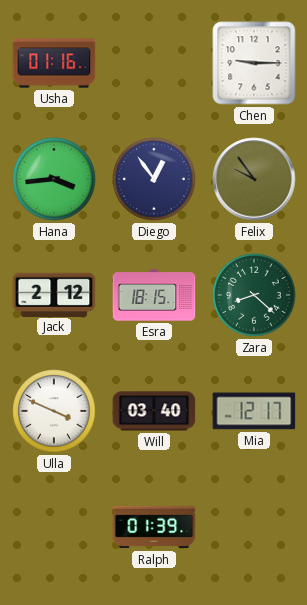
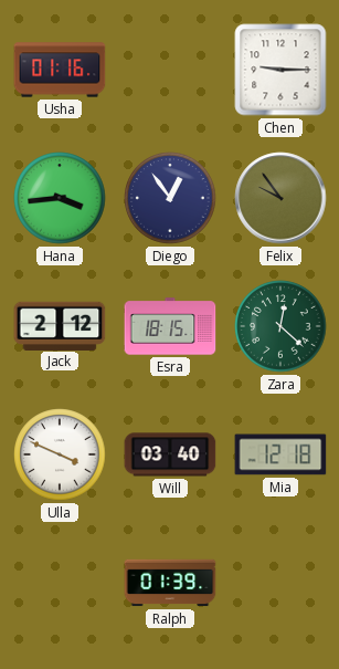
Zara: 8:22 -> 12:22 (280, 326)
Mia: 12:17 -> 12:18 (280, 454)
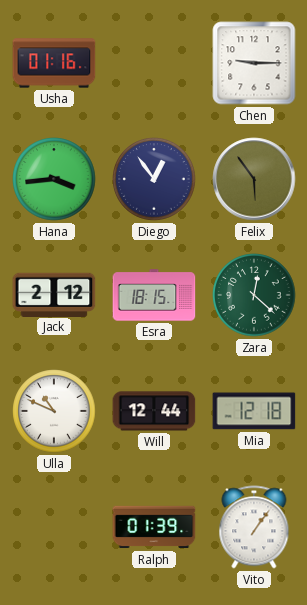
Felix: 9:54 -> 5:54 (254, 179)
Ulla: 3:49 -> 10:49 (54, 411)
Will: 03:40 -> 12:44 (154, 411)
Vito: none -> 1:06 (254, 527)
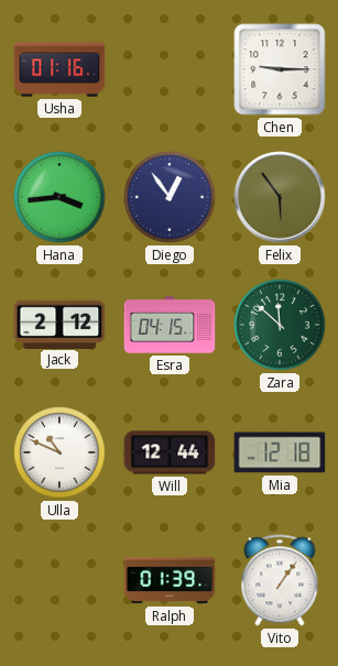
Esra: 18:15 -> 04:15 (170, 325)
Zara: 12:22 -> 11:52 (280, 325)
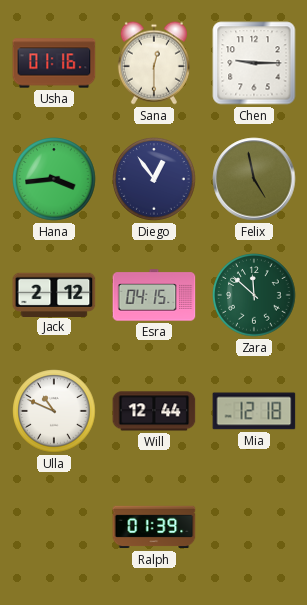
Sana: none -> 12:30 (154, 63)
Felix: 5:54 -> 4:58 (254, 179)
Vito: 1:06 -> none (280, 580)
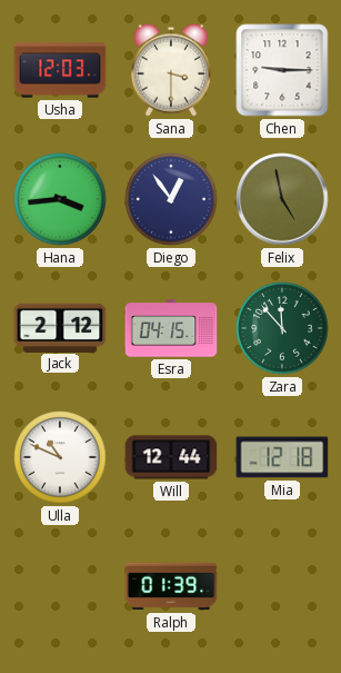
Usha: 01:16 -> 12:03 (60, 70)
Sana: 12:30 -> 3:30 (171, 70)
Zara: 11:52 -> 11:53 (282, 328)
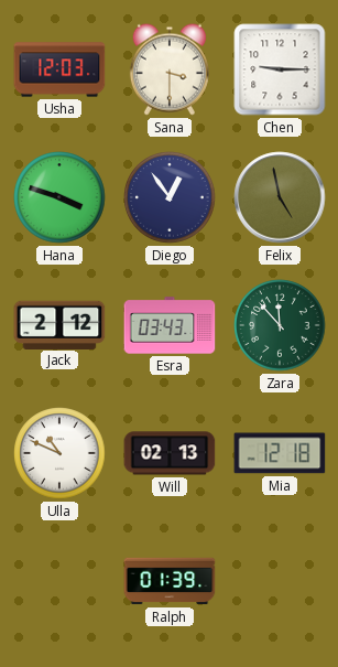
Hana: 3:44 -> 3:48 (59, 197)
Esra: 04:15 -> 03:43 (170, 325)
Will: 12:44 -> 02:13 (170, 453)
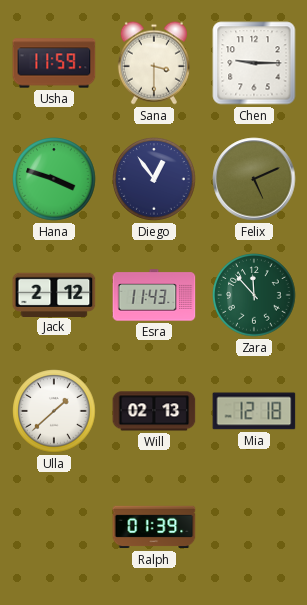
Usha: 12:03 -> 11:59 (54, 63)
Felix: 4:58 -> 5:11 (254, 179)
Esra: 03:43 -> 11:43 (154, 295)
Ulla: 10:49 -> 1:38 (54, 411)
